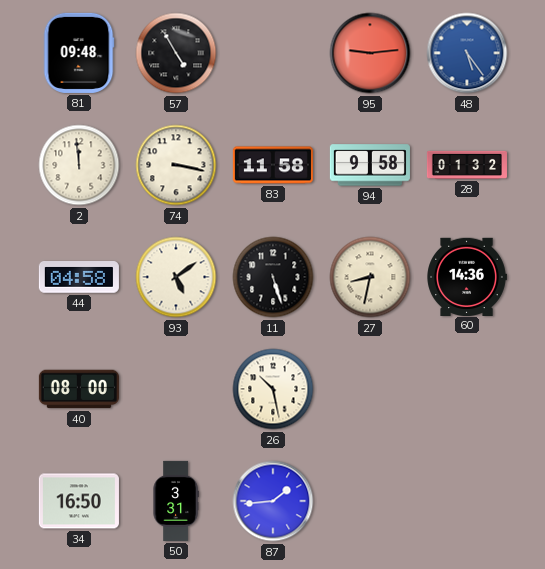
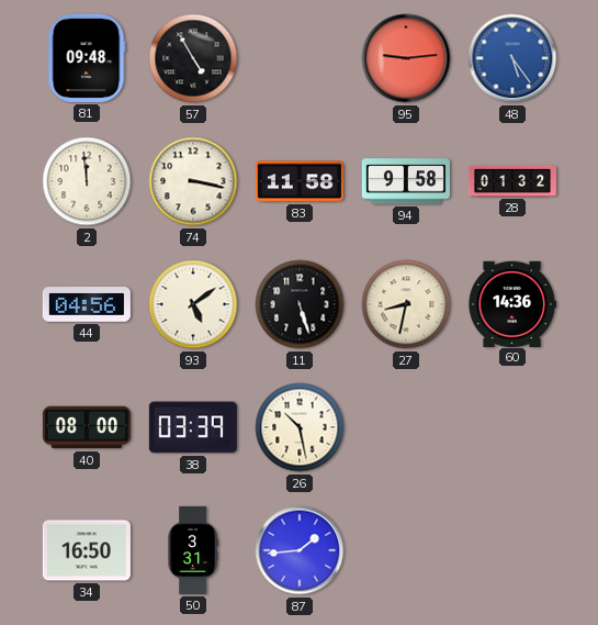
44: 04:58 -> 04:56 (87, 305)
38: none -> 03:39 (193, 427)
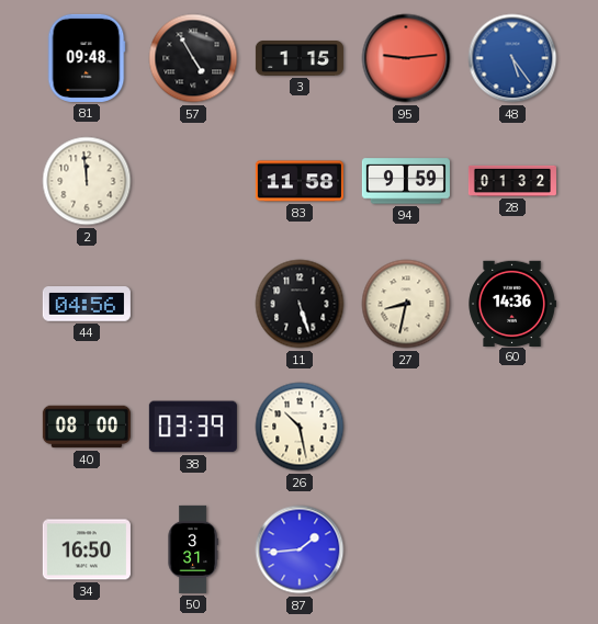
3: none -> 1:15 (300, 59)
74: 3:17 -> none (193, 181)
94: 9:58 -> 9:59 (406, 181)
93: 5:09 -> none (193, 304)
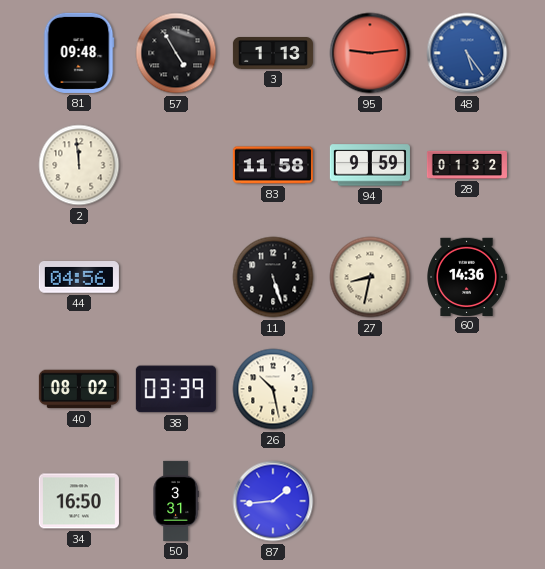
3: 1:15 -> 1:13 (273, 54)
40: 08:00 -> 08:02 (79, 389)
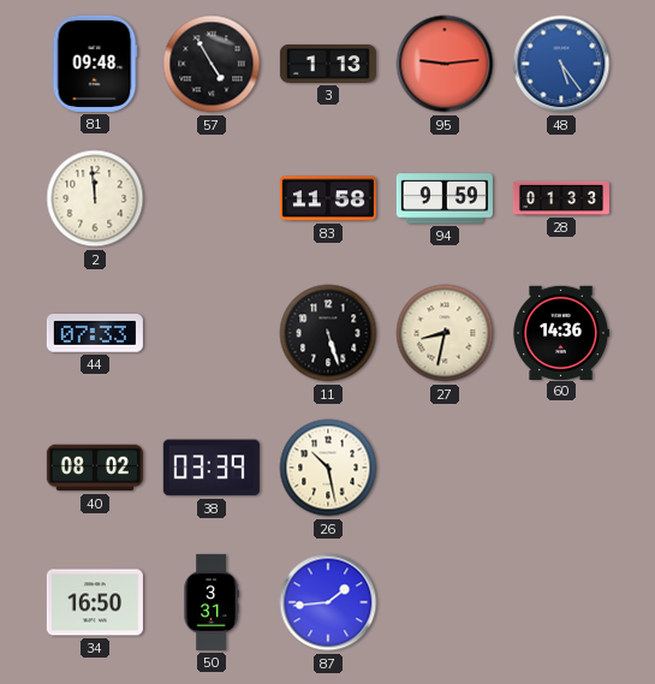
28: 01:32 -> 01:33 (561, 198)
44: 04:56 -> 07:33 (95, 334)
